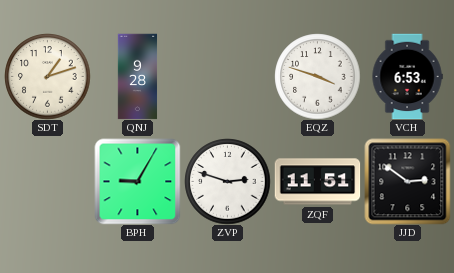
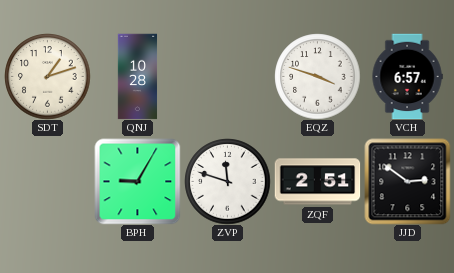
QNJ: 9:28 -> 10:28 (138, 76)
VCH: 6:53 -> 6:57 (407, 76)
ZVP: 2:48 -> 11:48 (227, 181)
ZQF: 11:51 -> 2:51 (317, 182)
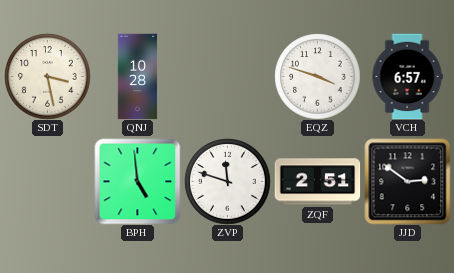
SDT: 1:12 -> 3:28 (47, 76)
BPH: 9:05 -> 4:59 (137, 181)
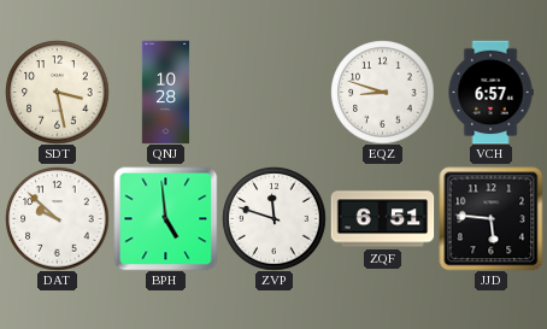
EQZ: 3:48 -> 8:48 (382, 92)
DAT: none -> 9:52 (57, 218)
ZQF: 2:51 -> 6:51 (382, 219)
JJD: 2:51 -> 5:46 (490, 218)
